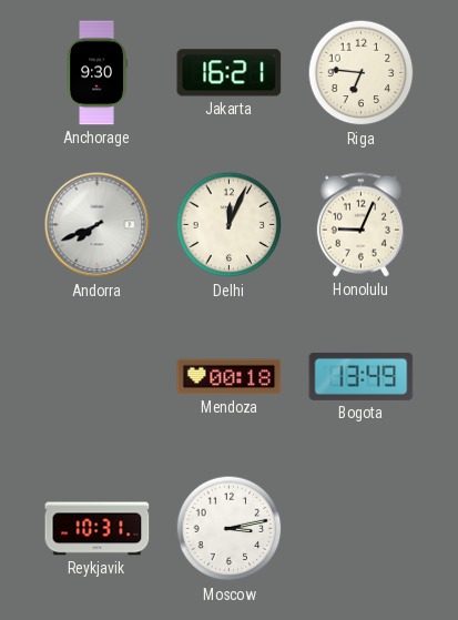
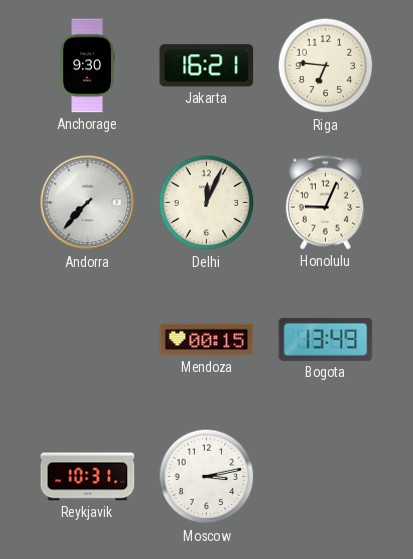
Andorra: 7:41 -> 7:37 (88, 203)
Mendoza: 00:18 -> 00:15 (207, 340)
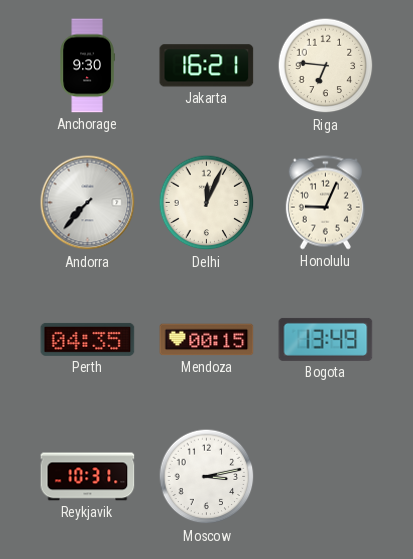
Perth: none -> 04:35 (88, 339)
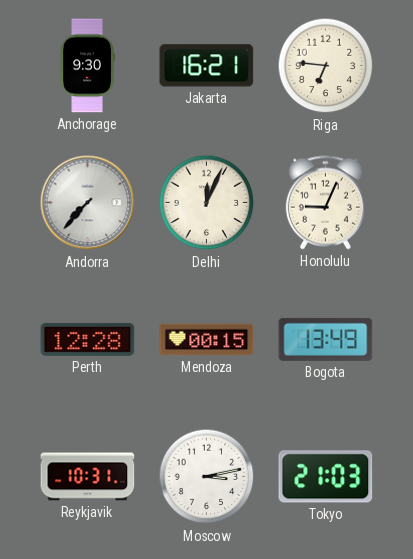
Perth: 04:35 -> 12:28 (88, 339)
Tokyo: none -> 21:03 (326, 477)
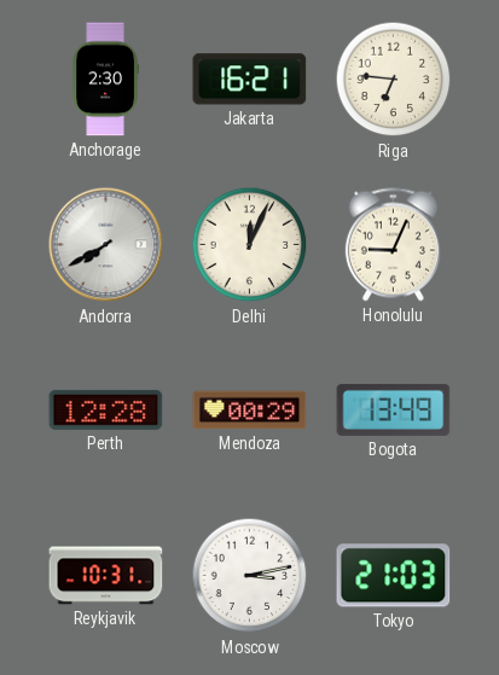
Anchorage: 9:30 -> 2:30 (105, 80)
Andorra: 7:37 -> 7:40 (106, 245)
Mendoza: 00:15 -> 00:29 (250, 411)
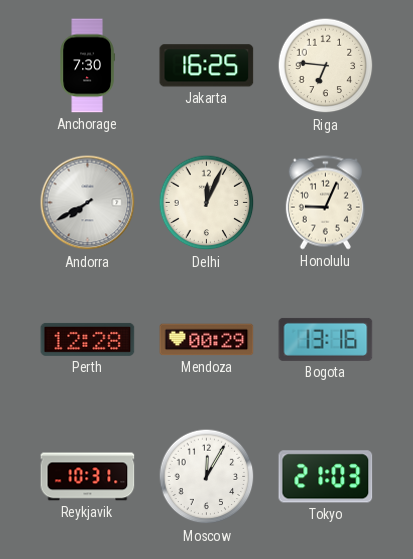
Anchorage: 2:30 -> 7:30 (87, 66)
Jakarta: 16:21 -> 16:25 (207, 66)
Bogota: 13:49 -> 13:16 (326, 339)
Moscow: 3:13 -> 12:05 (207, 477)
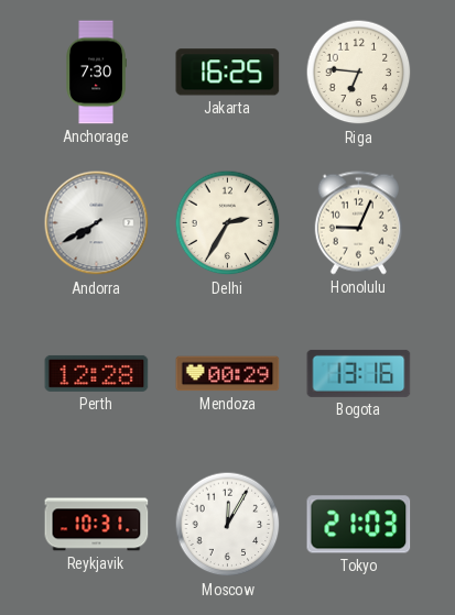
Delhi: 12:04 -> 2:35 (228, 223)
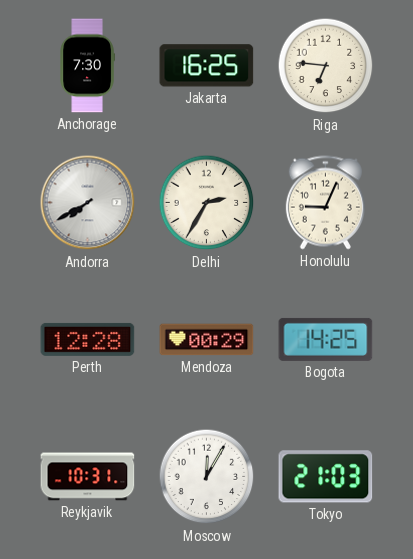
Bogota: 13:16 -> 14:25 (326, 339)
